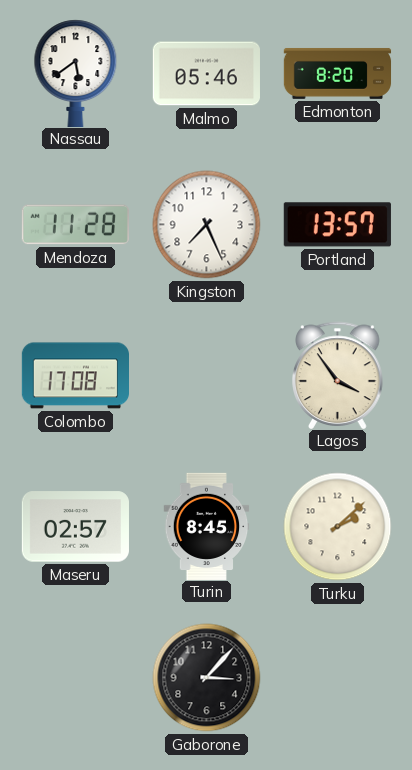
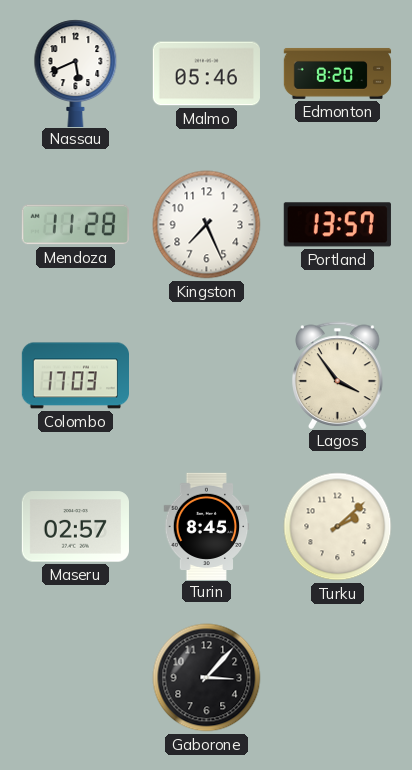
Nassau: 5:39 -> 5:41 (76, 73)
Colombo: 17:08 -> 17:03 (75, 376)
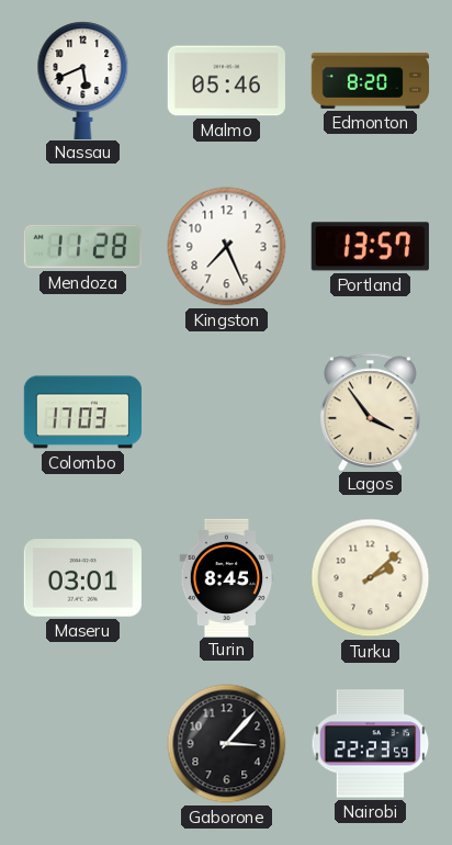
Maseru: 02:57 -> 03:01 (82, 578)
Nairobi: none -> 22:23 (371, 744)
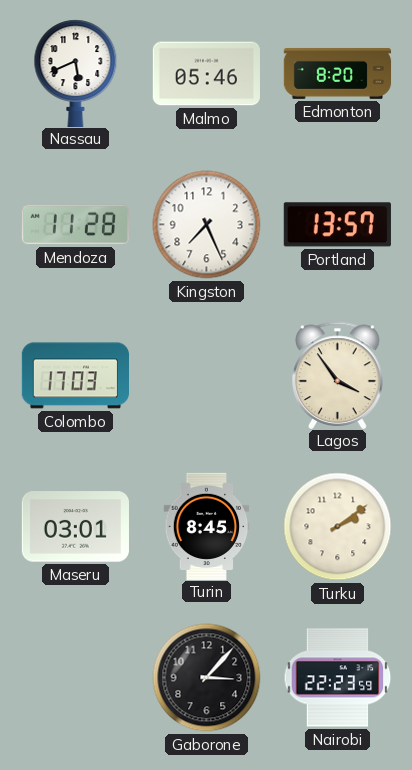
Turku: 2:08 -> 2:09 (338, 527)
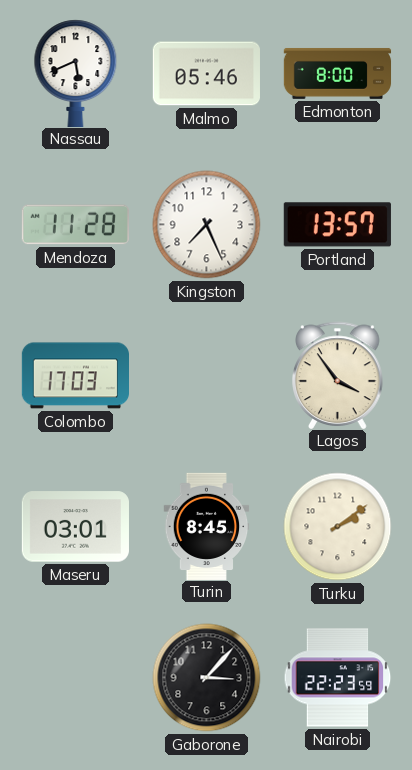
Edmonton: 8:20 -> 8:00 (338, 73)
